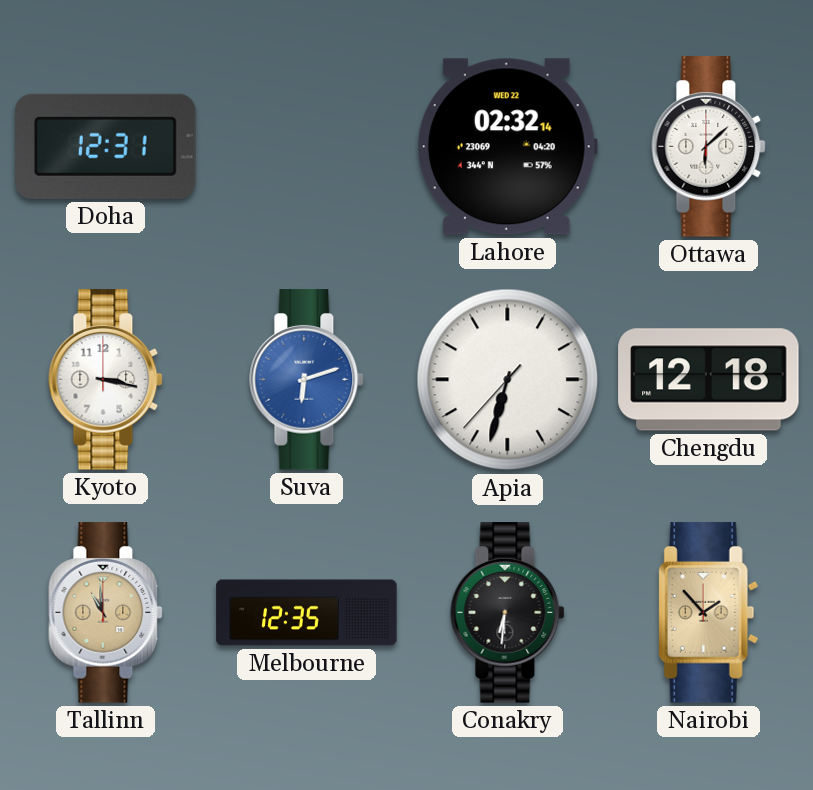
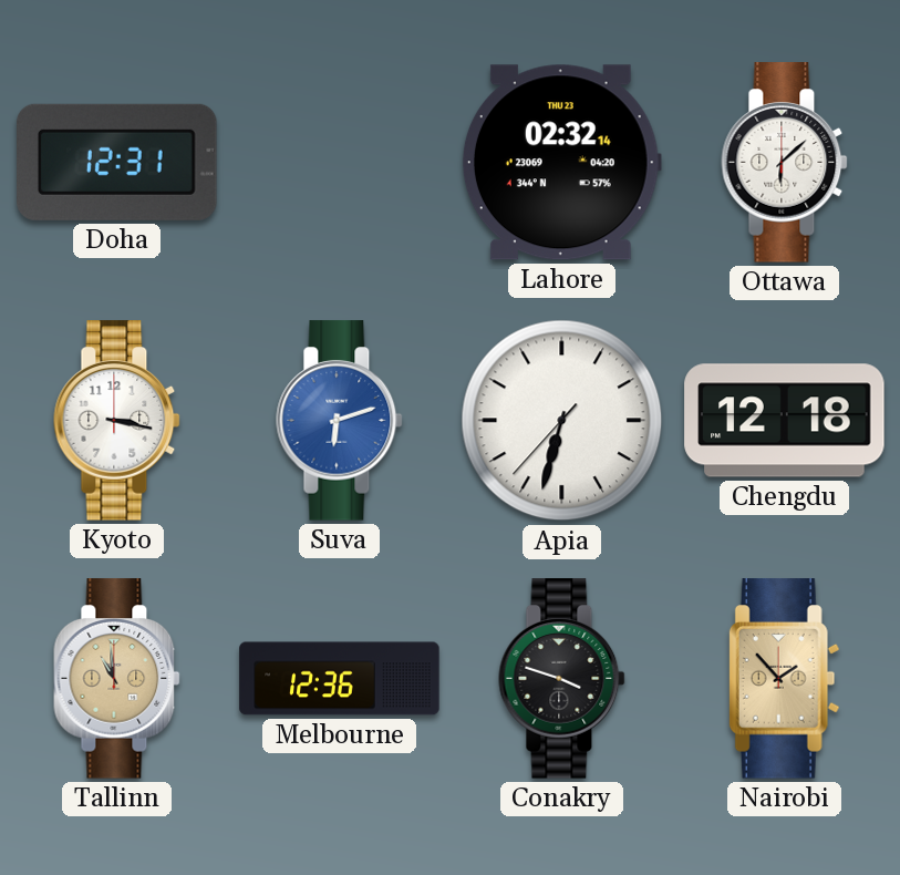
Lahore date: WED 22 -> THU 23 (561, 163)
Melbourne: 12:35 -> 12:36 (340, 679)
Conakry: 6:31 -> 3:48 (562, 679)
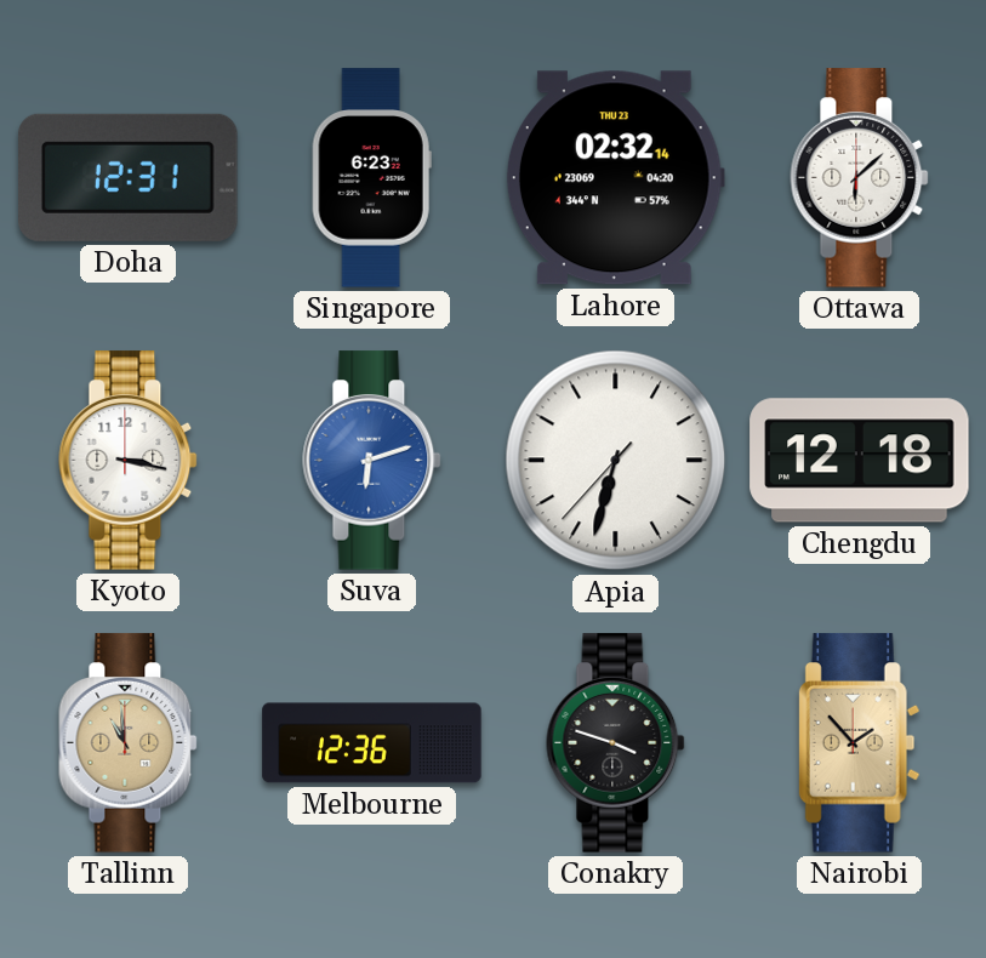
Singapore: none -> 6:23 (371, 178)
